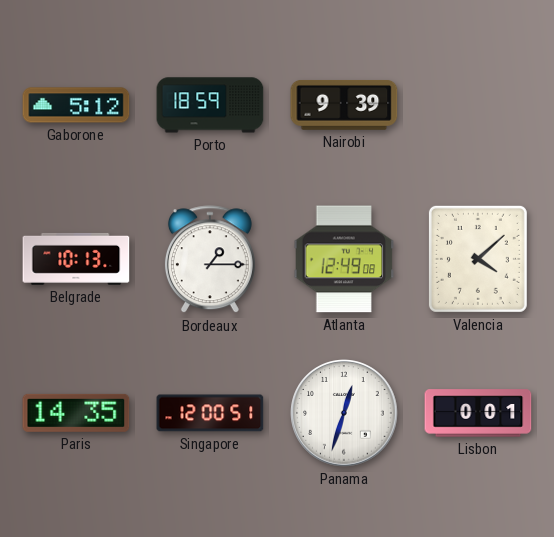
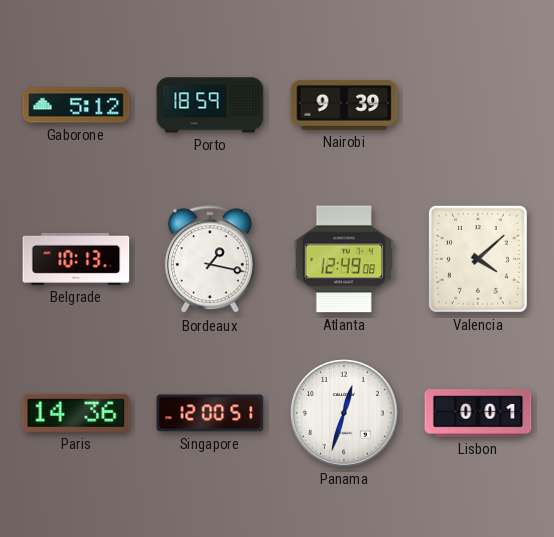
Bordeaux: 1:15 -> 1:17 (210, 260)
Paris: 14:35 -> 14:36 (76, 413)
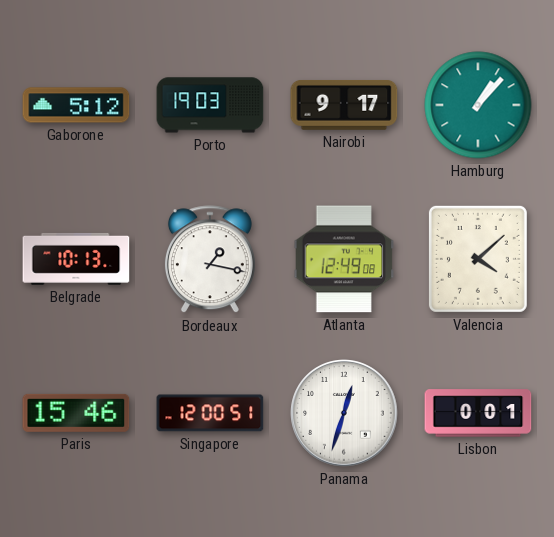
Porto: 18:59 -> 19:03 (210, 105)
Nairobi: 9:39 -> 9:17 (344, 105)
Hamburg: none -> 1:07 (478, 105)
Paris: 14:36 -> 15:46 (76, 413)
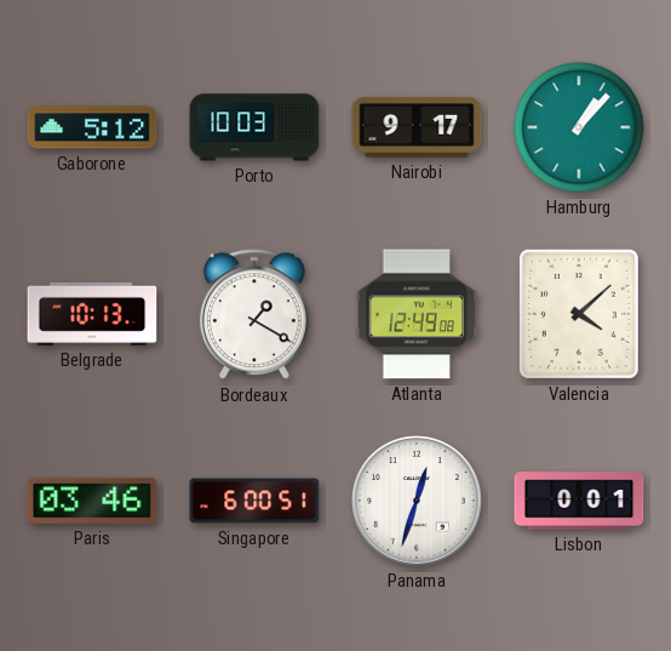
Porto: 19:03 -> 10:03 (254, 127)
Bordeaux: 1:17 -> 1:20 (254, 315)
Paris: 15:46 -> 03:46 (92, 501)
Singapore: 12:00 -> 6:00 (254, 501)
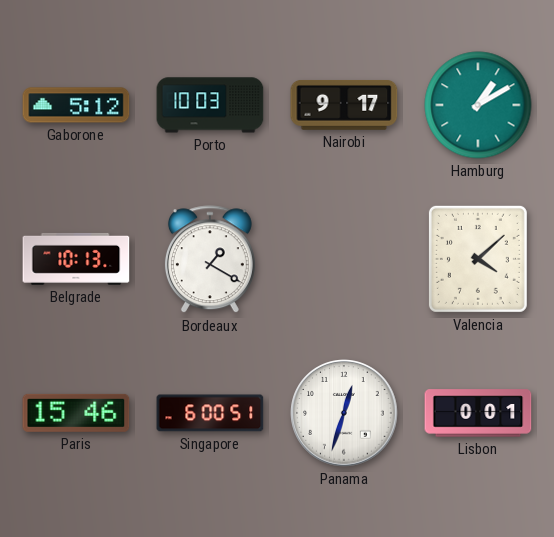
Hamburg: 1:07 -> 1:10 (478, 105)
Atlanta: 12:49 -> none (417, 314)
Paris: 03:46 -> 15:46 (76, 413)
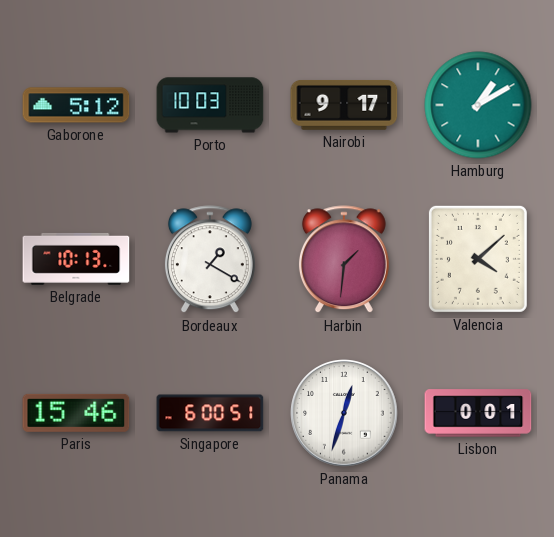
Harbin: none -> 1:31 (344, 260)
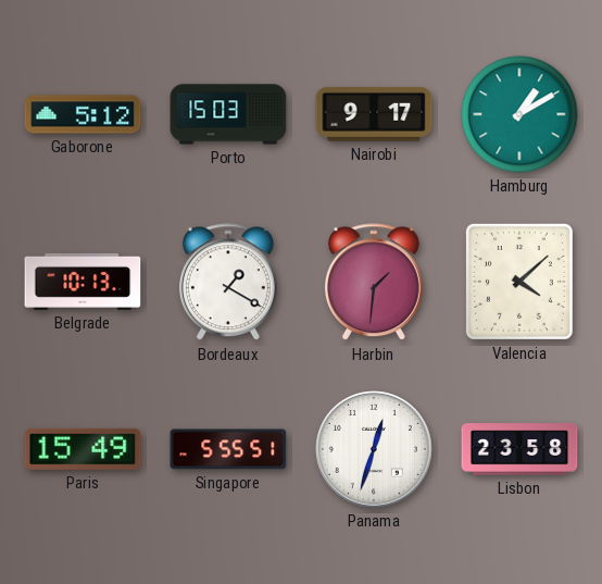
Porto: 10:03 -> 15:03 (228, 114)
Paris: 15:46 -> 15:49 (83, 449)
Singapore: 6:00 -> 5:55 (228, 449)
Lisbon: 0:01 -> 23:58 (519, 449)
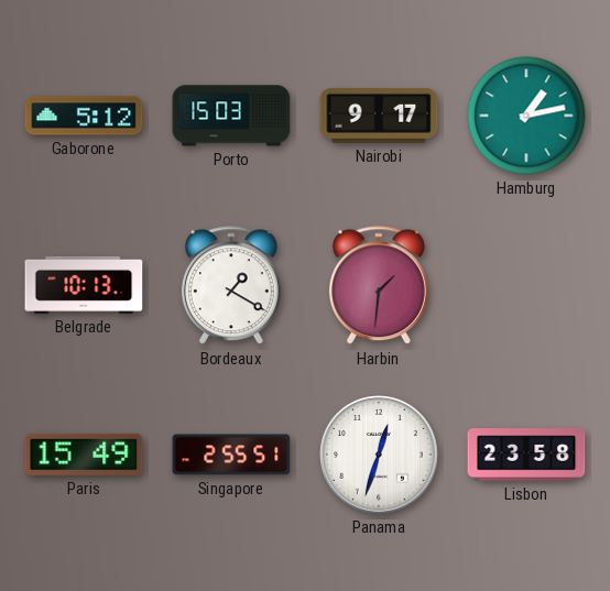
Hamburg: 1:10 -> 1:13 (526, 116)
Valencia: 4:08 -> none (519, 282)
Singapore: 5:55 -> 2:55 (231, 455)
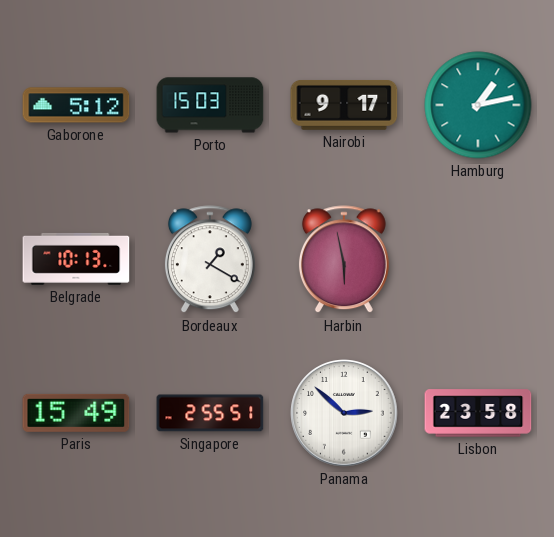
Harbin: 1:31 -> 5:58 (344, 260)
Panama: 12:33 -> 2:52 (344, 413)
